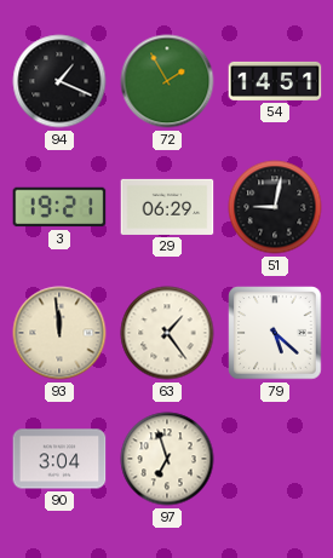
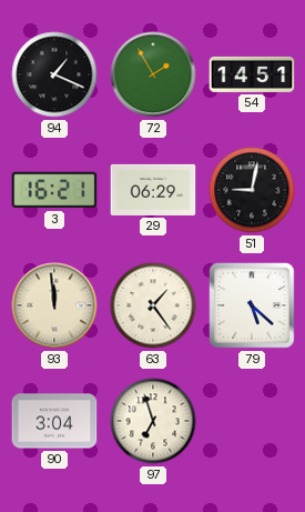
3: 19:21 -> 16:21 (54, 190)
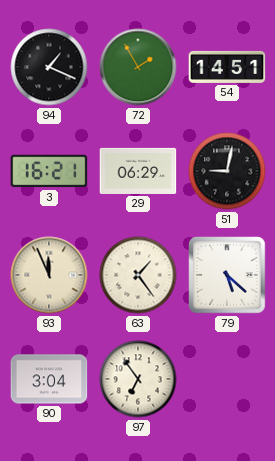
93: 11:59 -> 11:56 (49, 275)
97: 6:57 -> 6:54 (138, 379)
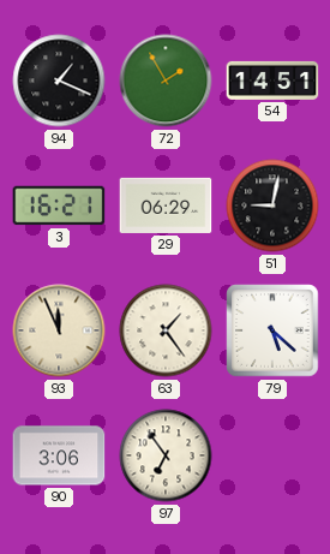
90: 3:04 -> 3:06 (59, 455)
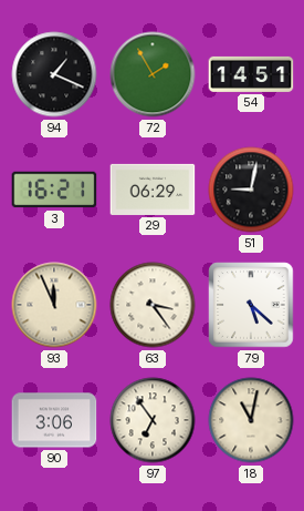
63: 1:24 -> 3:24 (153, 305)
18: none -> 11:02 (251, 420)
